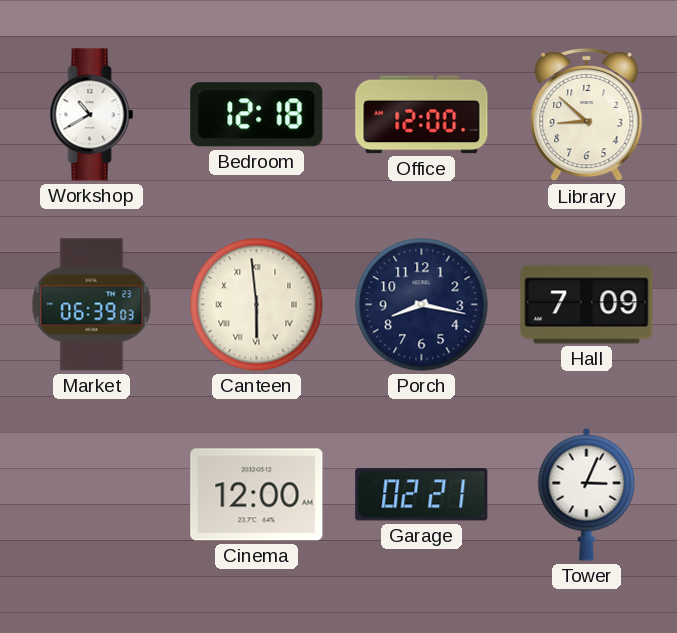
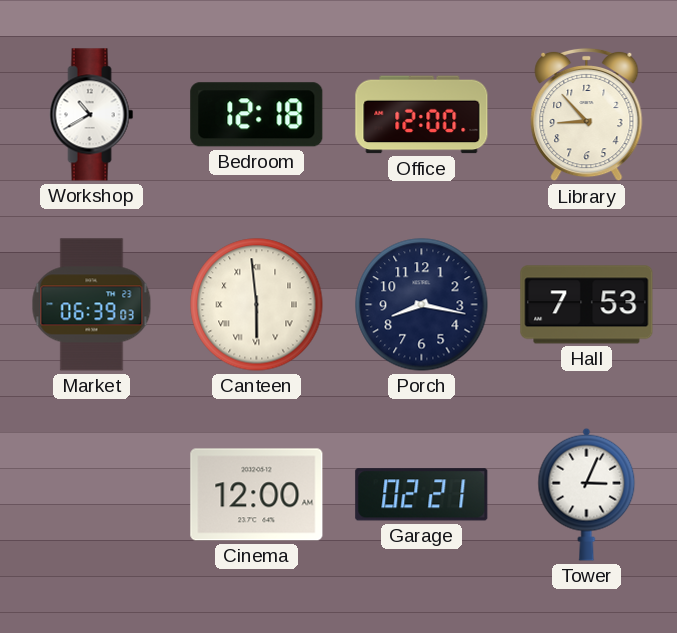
Library: 8:52 -> 8:53 (587, 115)
Hall: 7:09 -> 7:53 (587, 305)
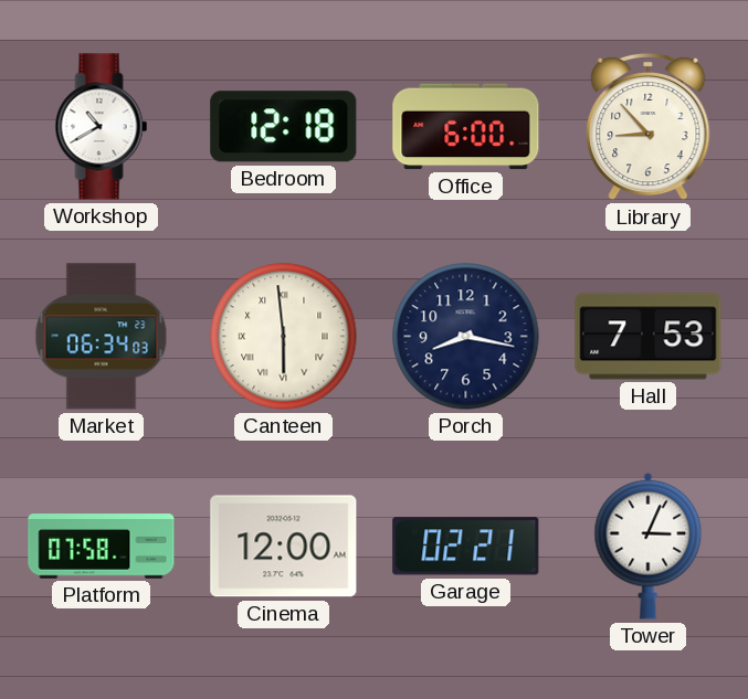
Office: 12:00 -> 6:00 (466, 127)
Market: 06:39 -> 06:34 (102, 337)
Platform: none -> 07:58 (102, 547)
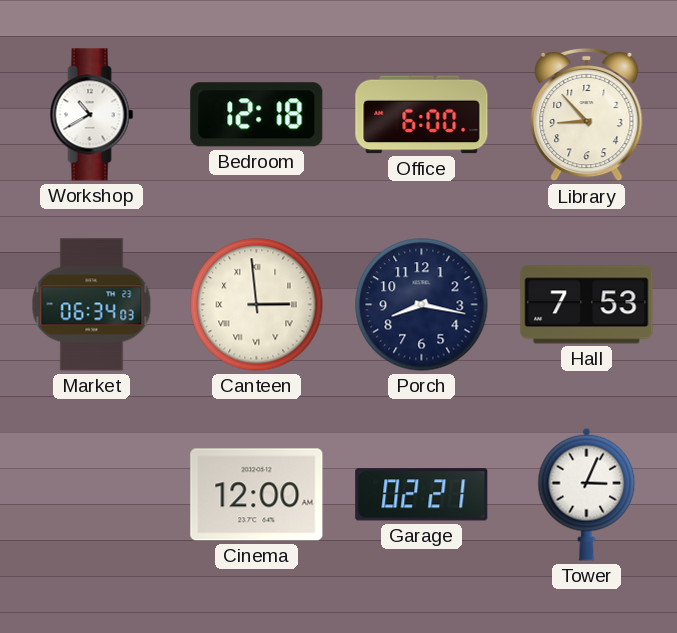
Canteen: 5:59 -> 2:59 (257, 305)
Platform: 07:58 -> none (102, 547)
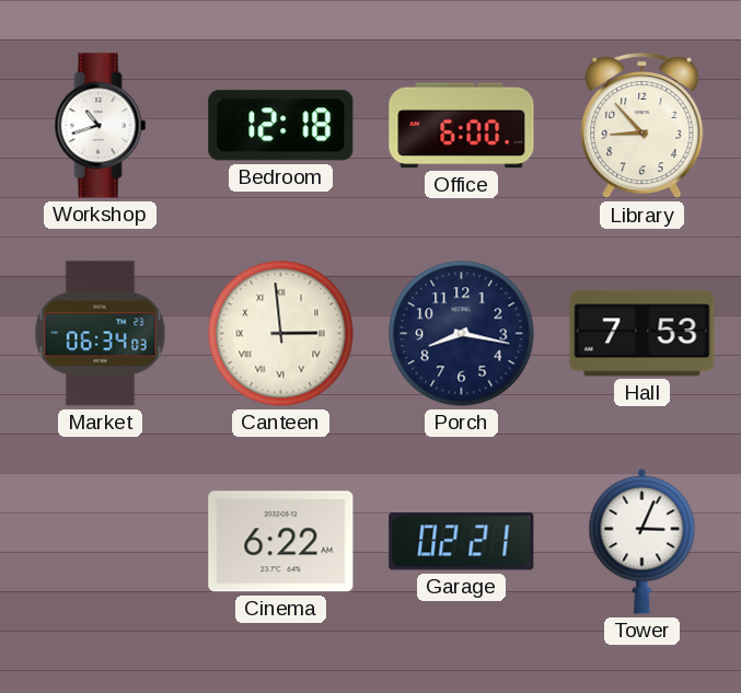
Workshop: 10:40 -> 10:42 (101, 126)
Cinema: 12:00 -> 6:22 (281, 542)
